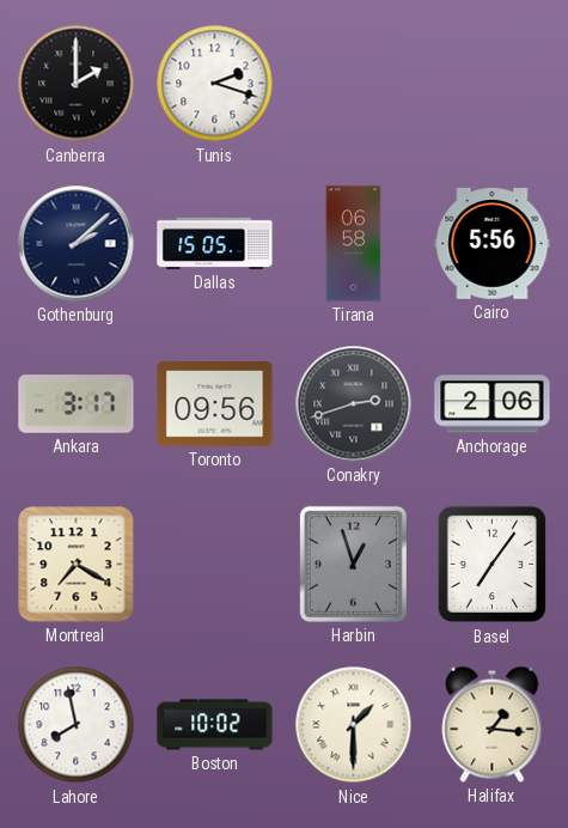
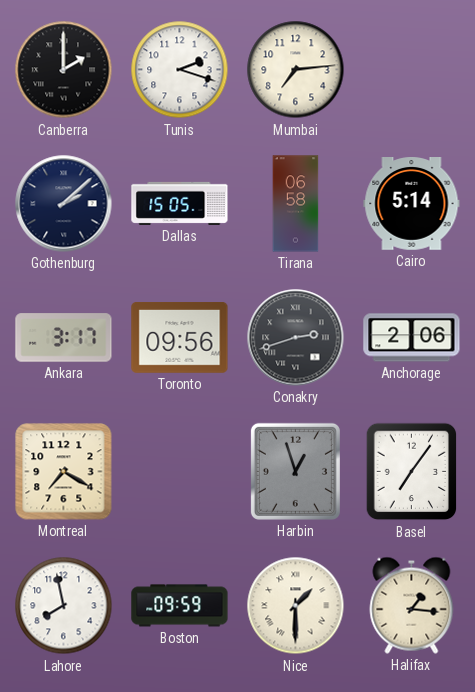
Mumbai: none -> 7:14 (296, 70)
Cairo: 5:56 -> 5:14 (412, 204)
Boston: 10:02 -> 09:59 (180, 606)
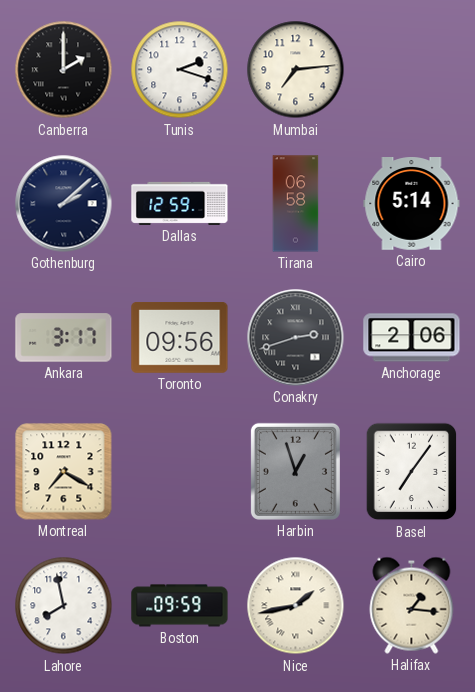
Dallas: 15:05 -> 12:59 (180, 203)
Nice: 1:30 -> 1:43 (296, 606)
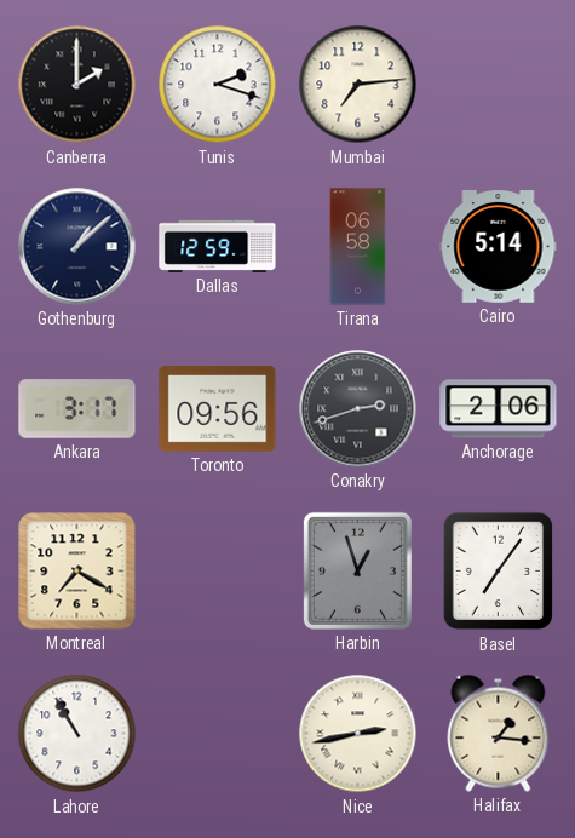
Gothenburg: 2:08 -> 1:08 (77, 247)
Lahore: 7:58 -> 10:55 (77, 734)
Boston: 09:59 -> none (180, 606)
Nice: 1:43 -> 2:43 (358, 734)
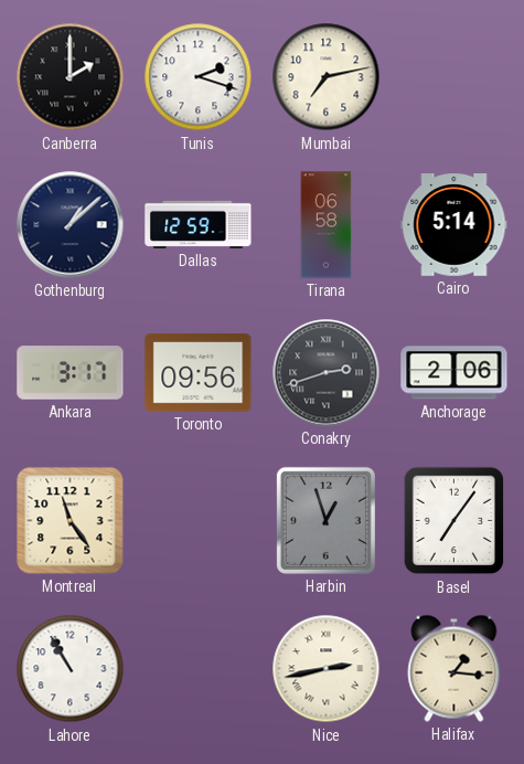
Mumbai: 7:14 -> 7:13 (327, 77)
Montreal: 7:20 -> 11:24 (71, 521)
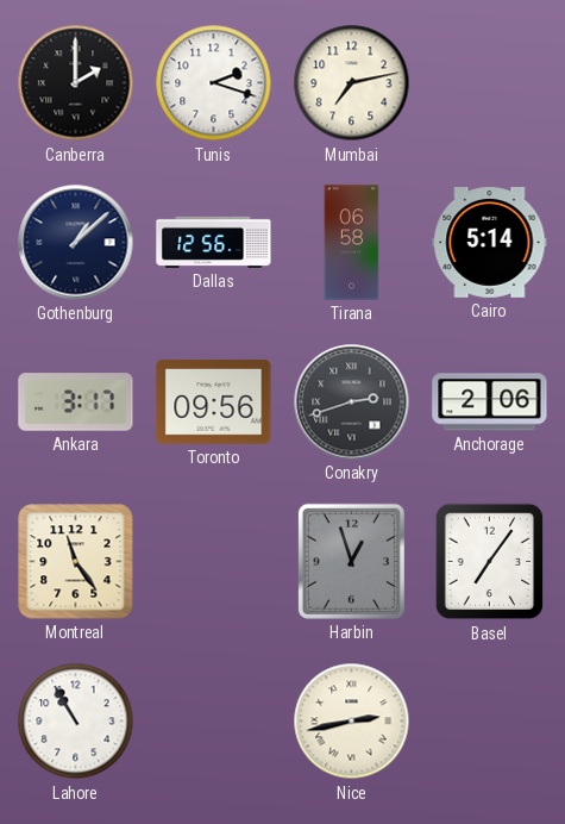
Dallas: 12:59 -> 12:56 (214, 242)
Halifax: 1:16 -> none (455, 668)
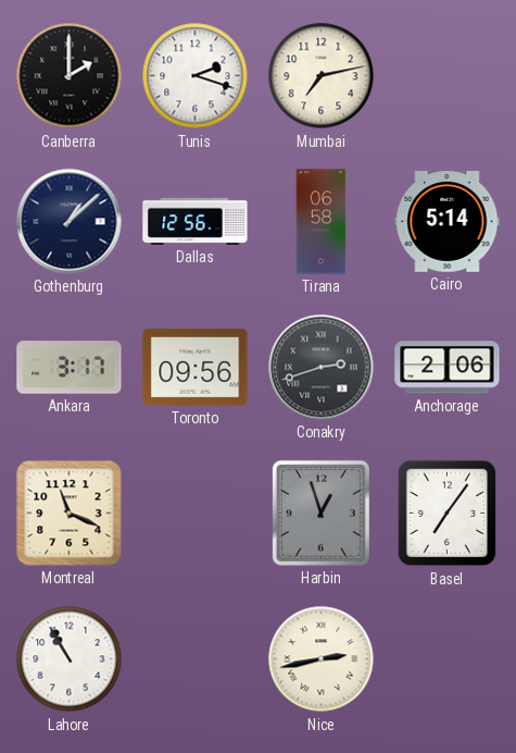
Montreal: 11:24 -> 11:19 (70, 514)
